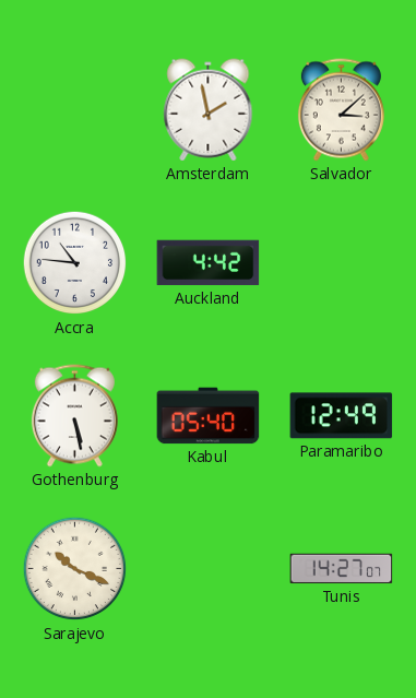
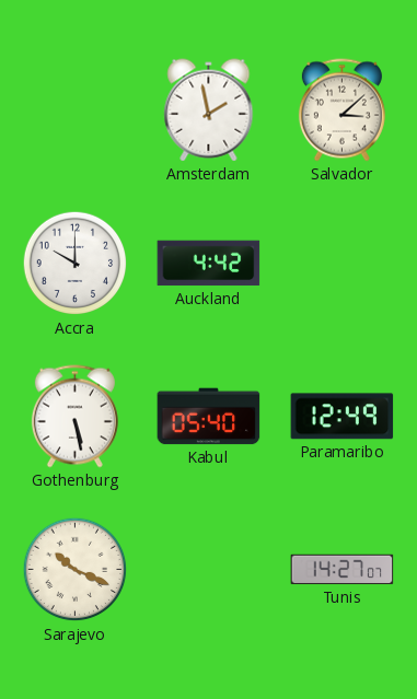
Accra: 10:46 -> 10:00 (76, 264)
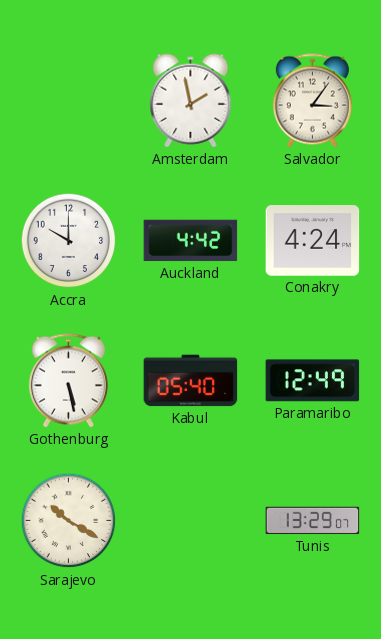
Salvador: 3:08 -> 3:06 (312, 101)
Conakry: none -> 4:24 (313, 241)
Sarajevo: 10:19 -> 10:20 (69, 521)
Tunis: 14:27 -> 13:29 (313, 521)
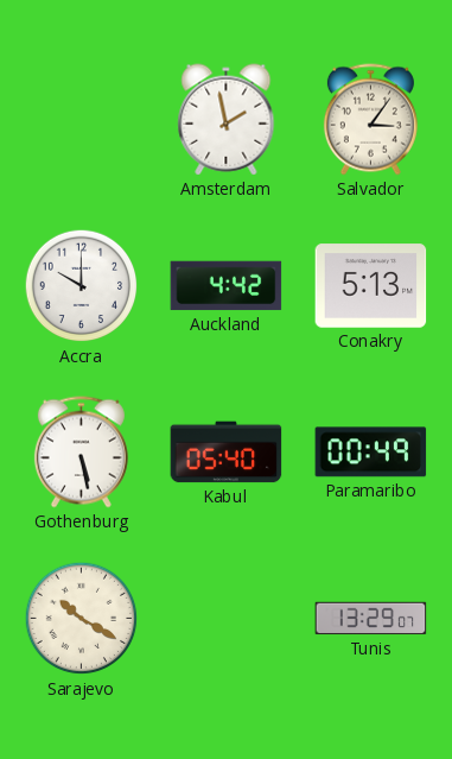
Conakry: 4:24 -> 5:13 (371, 286)
Paramaribo: 12:49 -> 00:49 (371, 453)
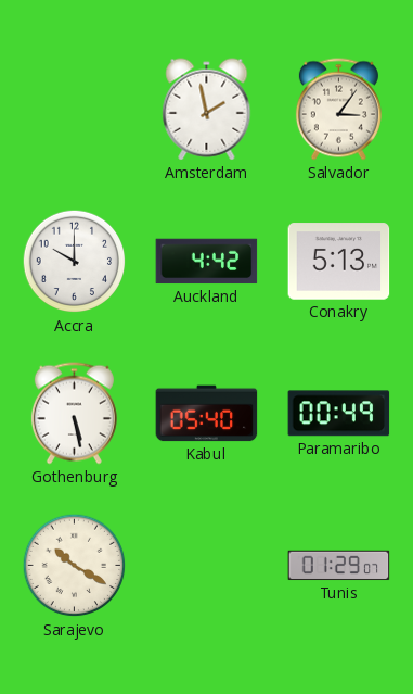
Tunis: 13:29 -> 01:29 (339, 566)
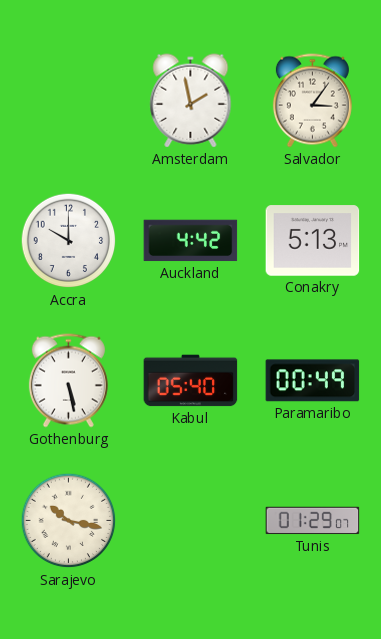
Sarajevo: 10:20 -> 10:17 (69, 521)
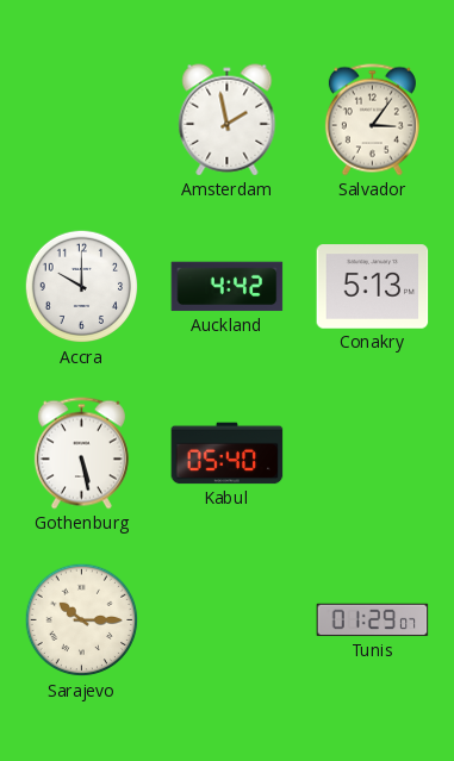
Paramaribo: 00:49 -> none (313, 381)
Sarajevo: 10:17 -> 10:15 (82, 620)
